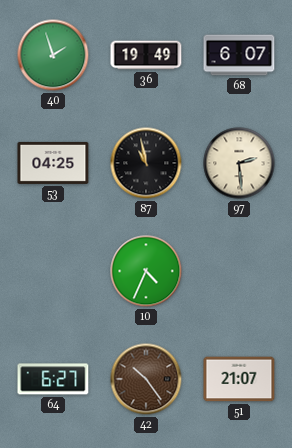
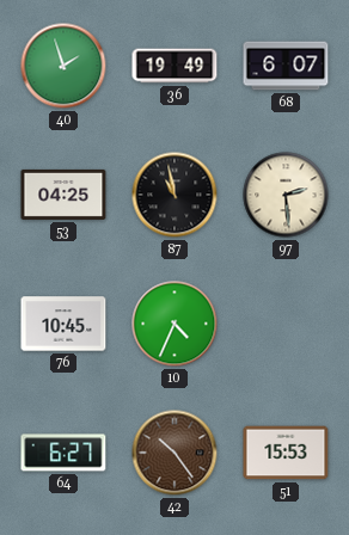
76: none -> 10:45 (63, 324)
51: 21:07 -> 15:53 (286, 453)
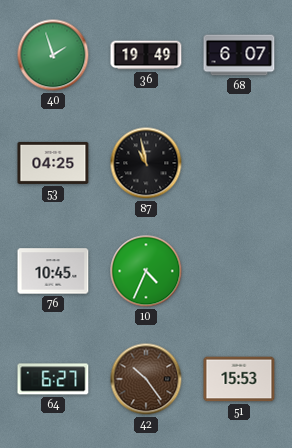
97: 2:29 -> none (286, 195)
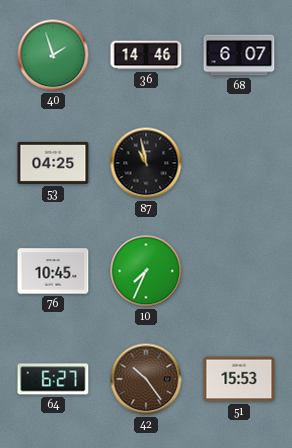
36: 19:49 -> 14:46 (146, 55)
10: 4:34 -> 7:34 (146, 271)
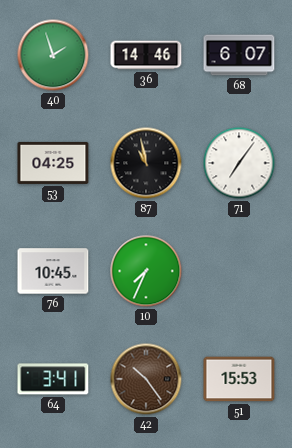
71: none -> 7:06 (239, 163)
64: 6:27 -> 3:41 (53, 379)
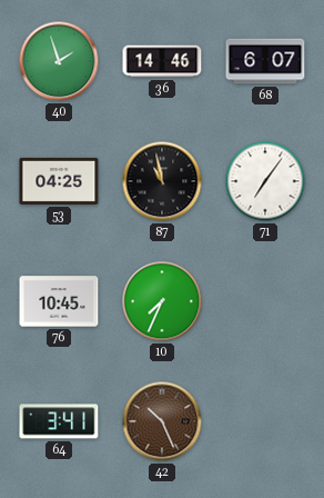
42: 10:24 -> 10:26 (162, 421)
51: 15:53 -> none (239, 379)
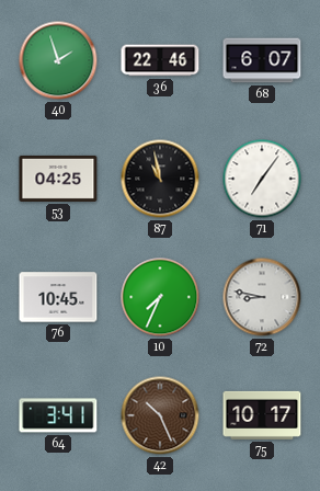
36: 14:46 -> 22:46 (160, 60)
72: none -> 8:47 (262, 297)
75: none -> 10:17 (262, 415)
